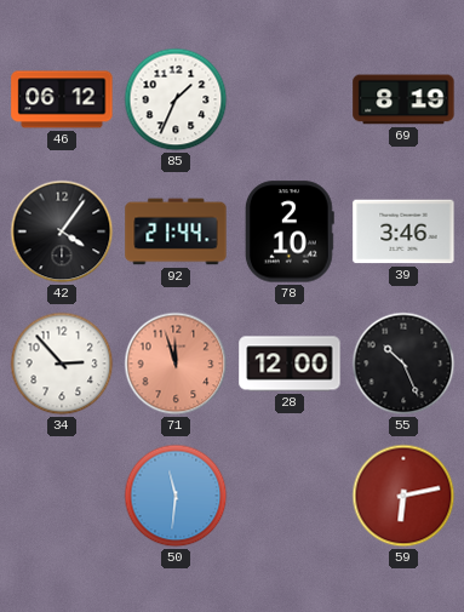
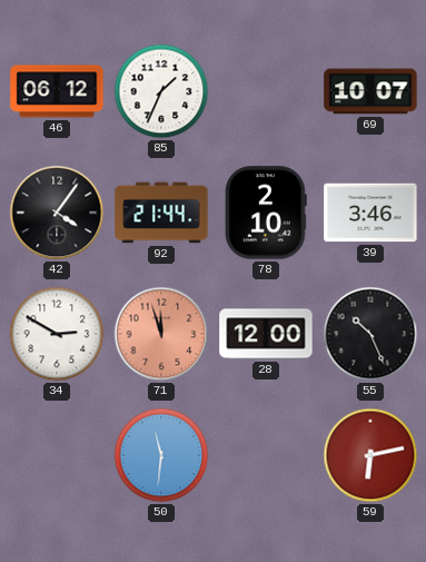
69: 8:19 -> 10:07 (370, 91)
34: 2:53 -> 2:50 (57, 334)
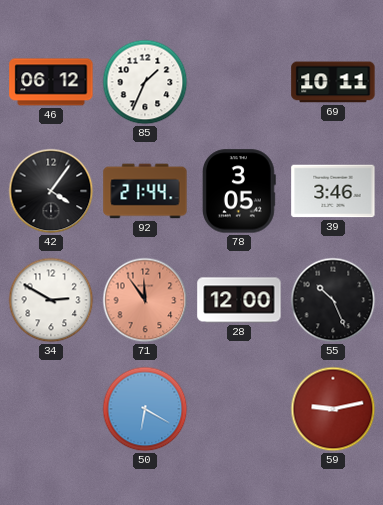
69: 10:07 -> 10:11 (333, 82)
78: 2:10 -> 3:05 (239, 191)
71: 11:57 -> 11:54 (145, 300)
50: 11:31 -> 6:20 (145, 409)
59: 6:13 -> 9:13 (333, 409)
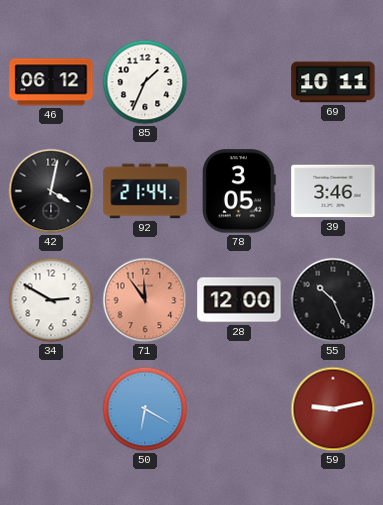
42: 4:06 -> 4:02 (51, 191)
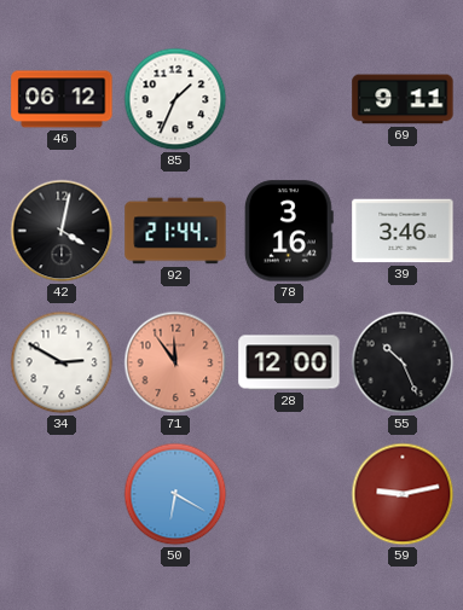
69: 10:11 -> 9:11 (403, 99)
78: 3:05 -> 3:16 (289, 231)
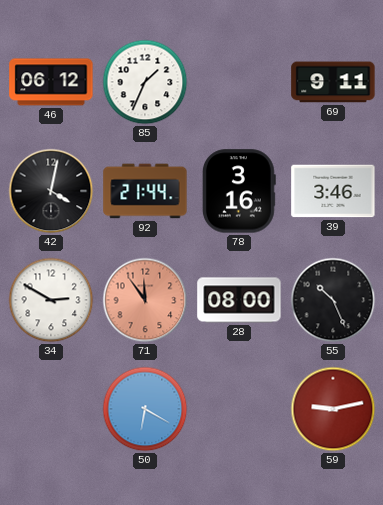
28: 12:00 -> 08:00 (239, 300)
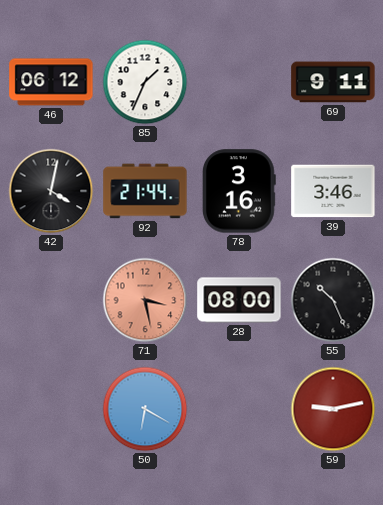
34: 2:50 -> none (51, 300)
71: 11:54 -> 3:28 (145, 300)
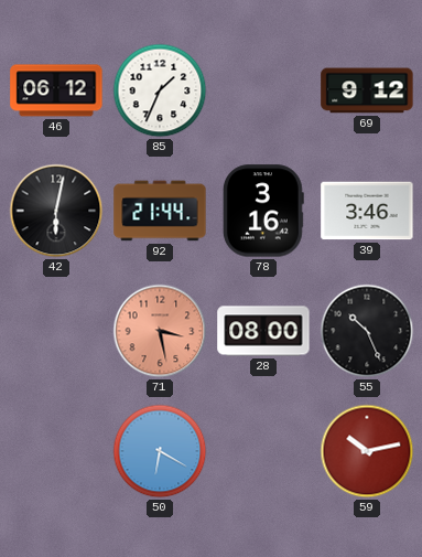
69: 9:11 -> 9:12 (367, 90)
42: 4:02 -> 6:02 (56, 211)
59: 9:13 -> 10:13 (367, 451)
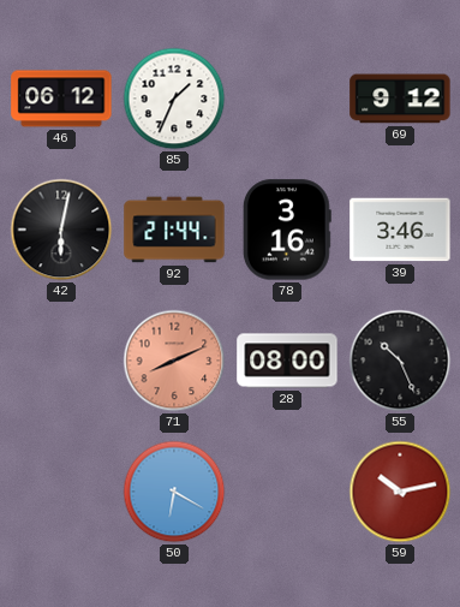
71: 3:28 -> 8:11 (174, 361)
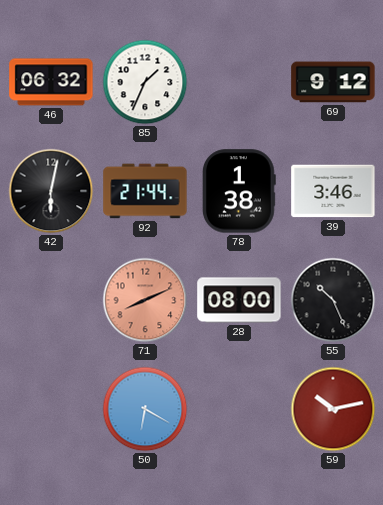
46: 06:12 -> 06:32 (51, 82)
78: 3:16 -> 1:38 (239, 191)
